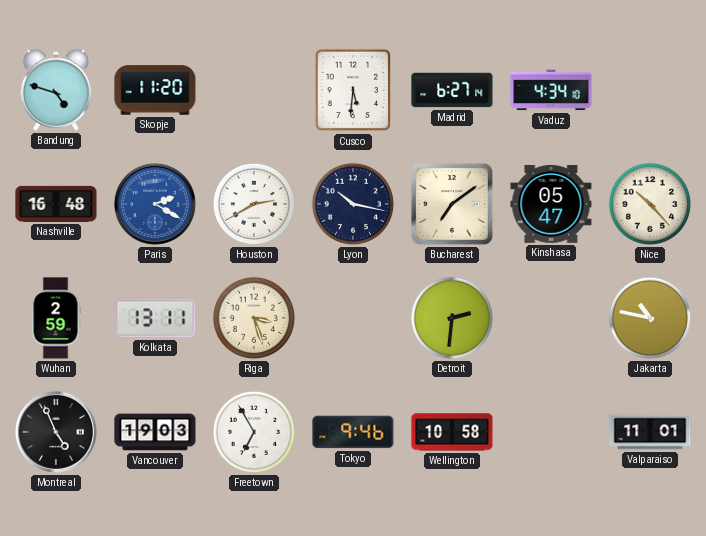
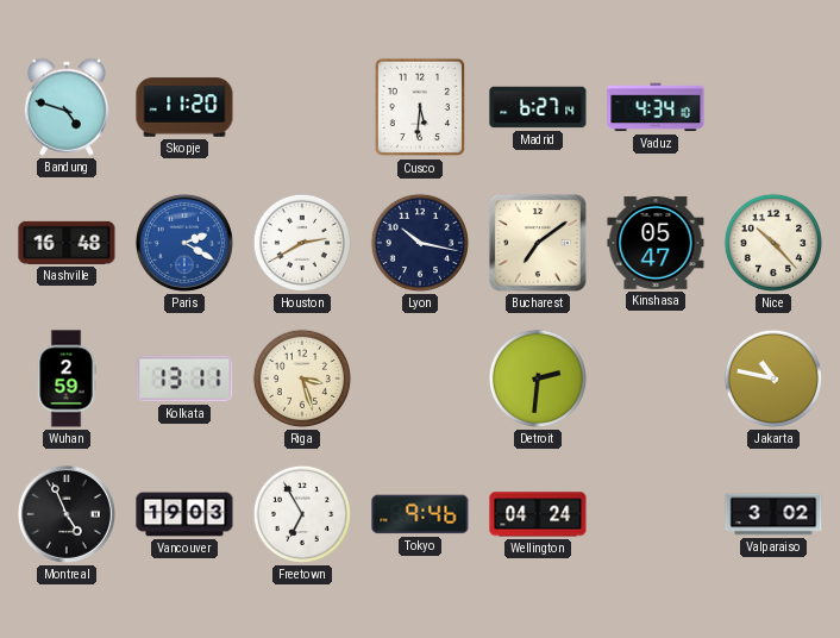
Wellington: 10:58 -> 04:24 (538, 514)
Valparaiso: 11:01 -> 3:02 (773, 514)
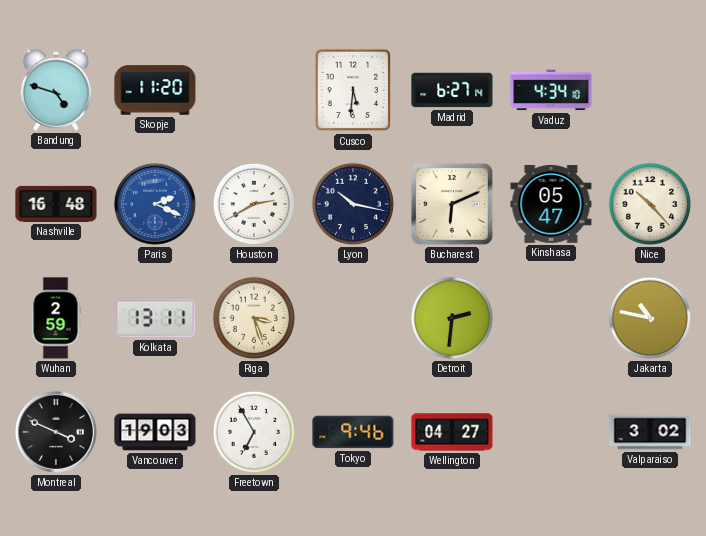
Paris: 2:20 -> 2:19 (155, 204)
Bucharest: 7:09 -> 6:11 (452, 204)
Montreal: 4:56 -> 3:49 (56, 432)
Wellington: 04:24 -> 04:27 (452, 432)
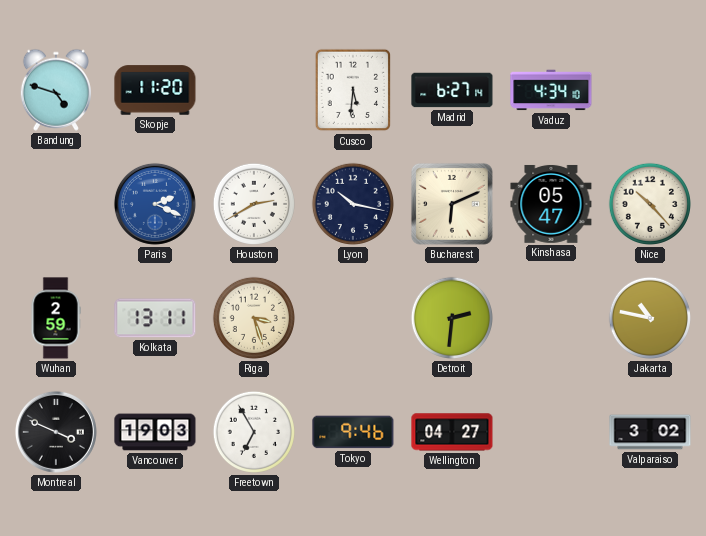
Nashville: 16:48 -> none (56, 204)
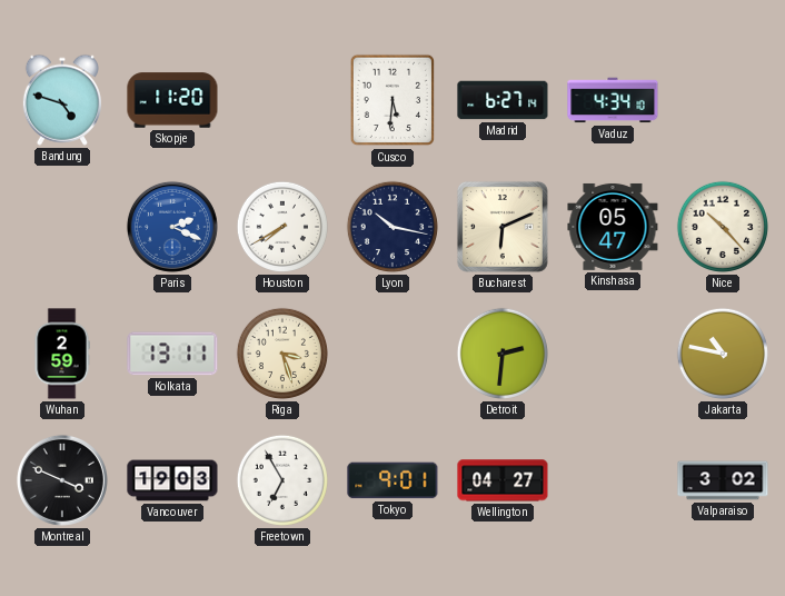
Houston: 2:40 -> 7:40 (282, 227)
Tokyo: 9:46 -> 9:01 (392, 480)
